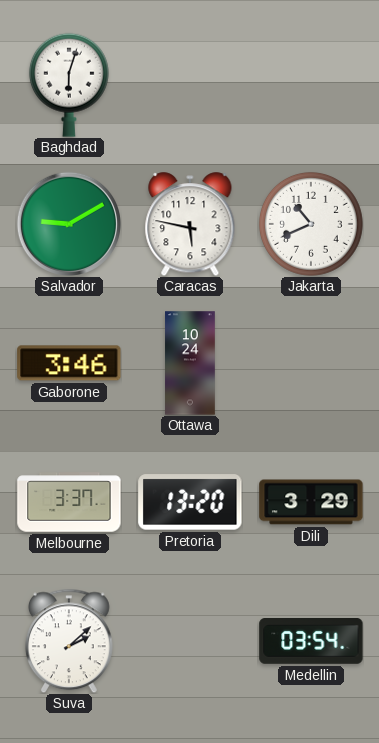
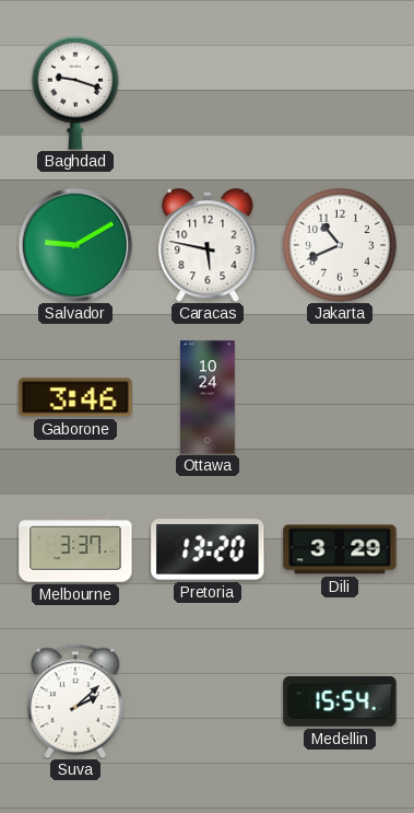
Baghdad: 6:03 -> 9:18 (75, 93)
Medellin: 03:54 -> 15:54 (340, 702)
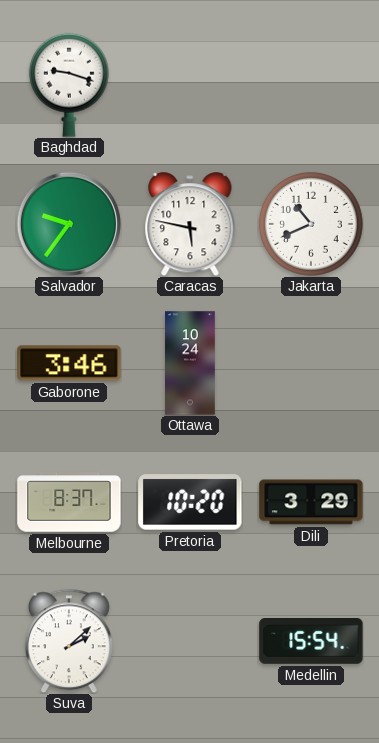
Salvador: 9:10 -> 9:36 (69, 224)
Melbourne: 3:37 -> 8:37 (69, 502)
Pretoria: 13:20 -> 10:20 (190, 502)
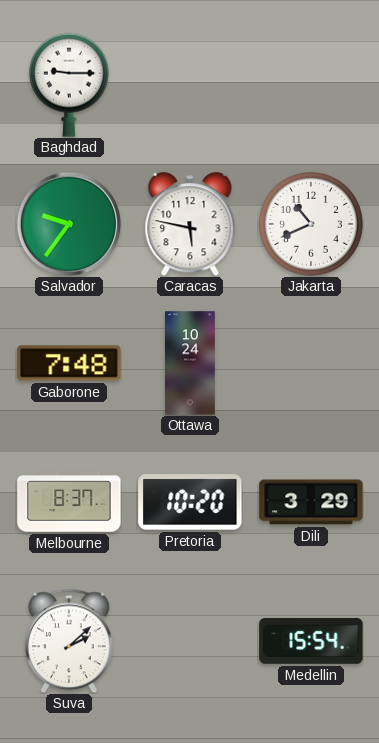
Baghdad: 9:18 -> 9:15 (69, 85)
Gaborone: 3:46 -> 7:48 (69, 363)
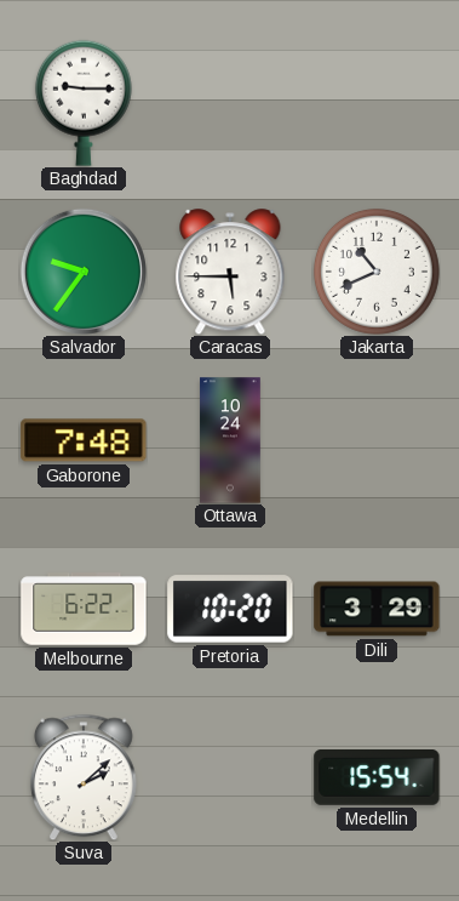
Caracas: 5:47 -> 5:45 (230, 272)
Melbourne: 8:37 -> 6:22 (84, 609)
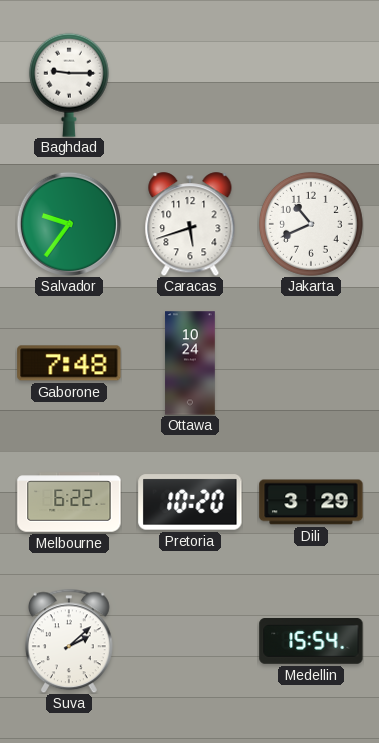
Caracas: 5:45 -> 5:42 (190, 224)
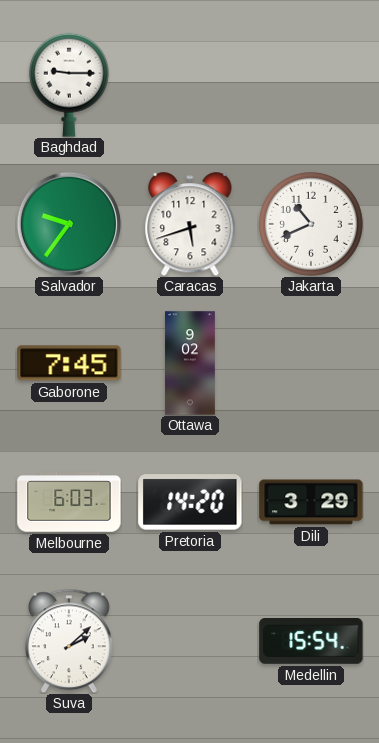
Gaborone: 7:48 -> 7:45 (69, 363)
Ottawa: 10:24 -> 9:02 (190, 363)
Melbourne: 6:22 -> 6:03 (69, 502)
Pretoria: 10:20 -> 14:20 (190, 502)
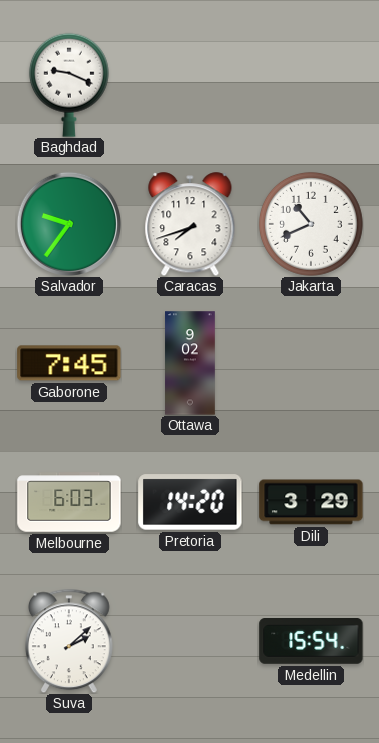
Baghdad: 9:15 -> 9:19 (69, 85)
Caracas: 5:42 -> 7:42 (190, 224)
